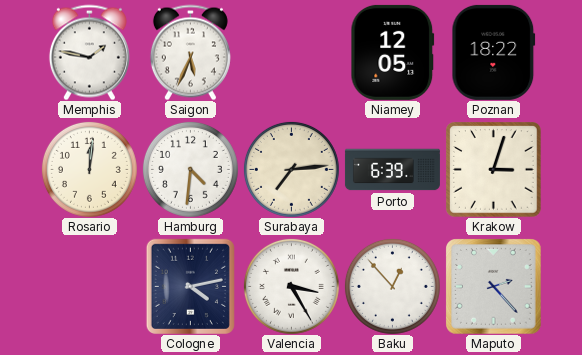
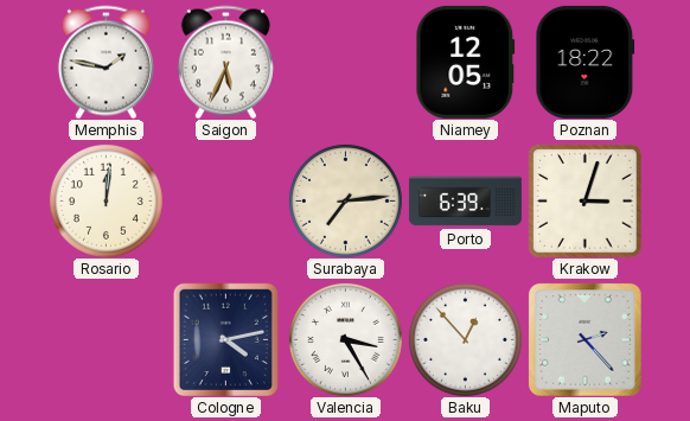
Hamburg: 4:31 -> none (190, 169)
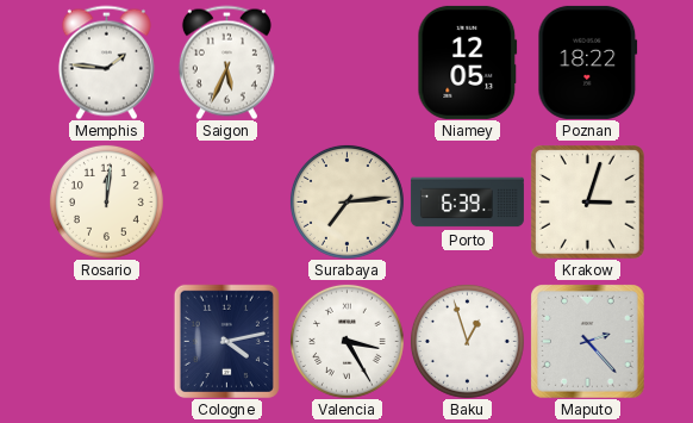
Memphis: 1:47 -> 1:46 (106, 62)
Baku: 12:53 -> 12:57 (467, 341)
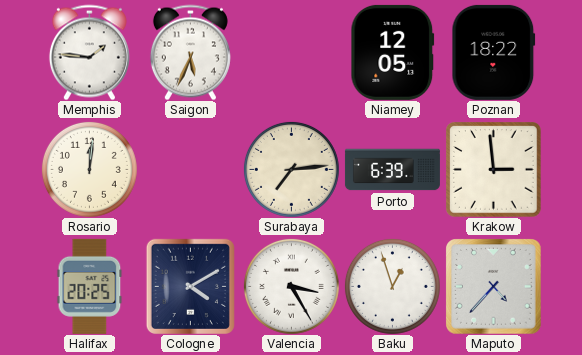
Krakow: 3:03 -> 2:59 (494, 170)
Halifax: none -> 20:25 (90, 286)
Cologne: 4:13 -> 4:10 (190, 286)
Maputo: 2:23 -> 4:37 (494, 287)
